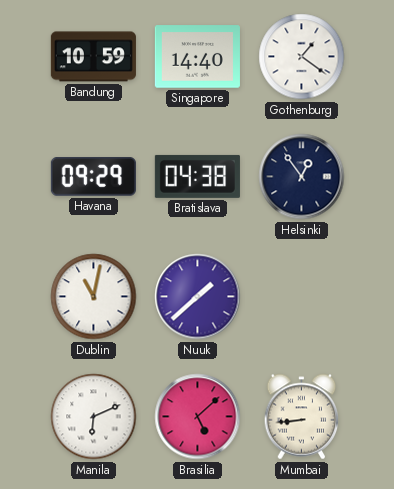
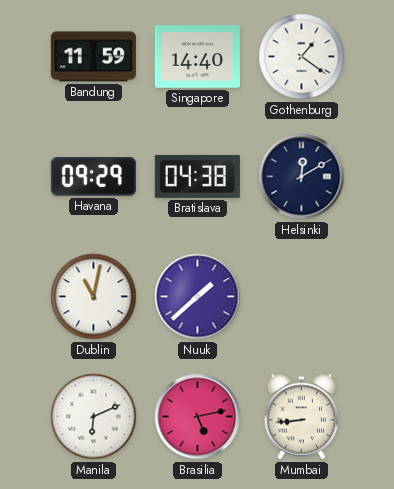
Bandung: 10:59 -> 11:59 (93, 57)
Helsinki: 12:54 -> 12:10 (302, 177)
Brasilia: 5:08 -> 5:13 (198, 417)
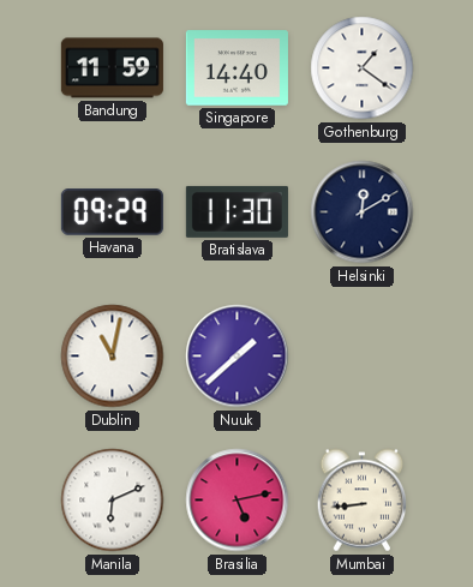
Bratislava: 04:38 -> 11:30 (237, 211)
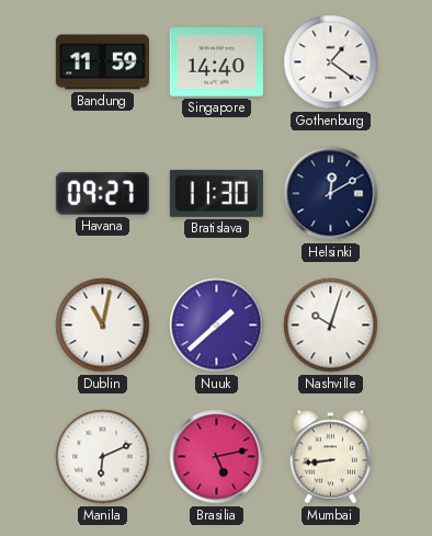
Havana: 09:29 -> 09:27 (102, 194)
Nashville: none -> 10:03 (331, 326)
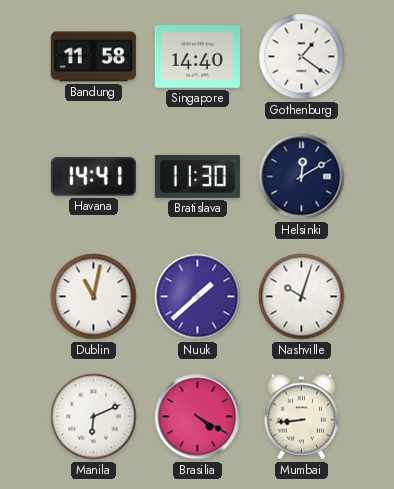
Bandung: 11:59 -> 11:58 (93, 57)
Havana: 09:27 -> 14:41 (93, 177)
Brasilia: 5:13 -> 4:20 (198, 417)
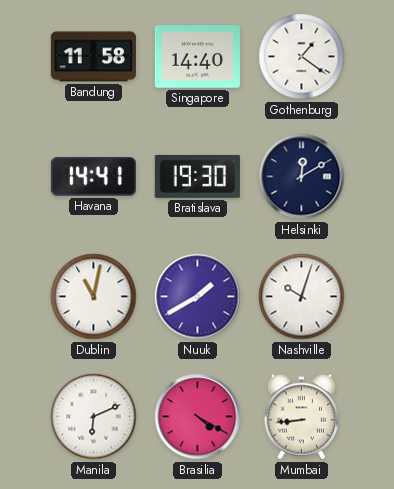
Bratislava: 11:30 -> 19:30 (197, 176)
Nuuk: 1:38 -> 1:40 (198, 297)
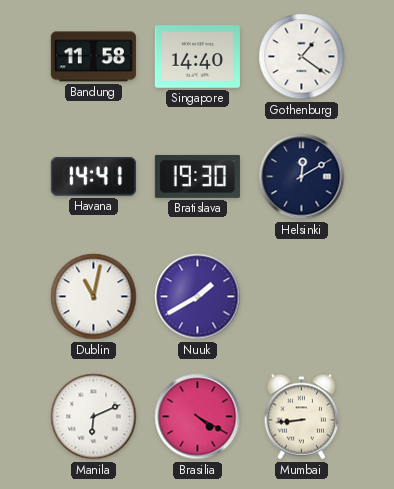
Nashville: 10:03 -> none (302, 297)
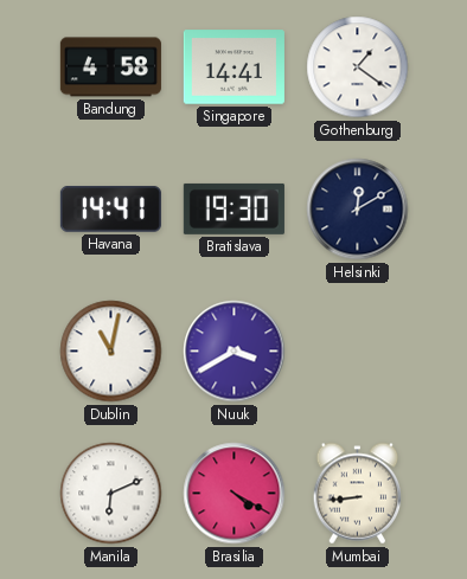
Bandung: 11:58 -> 4:58 (110, 67)
Singapore: 14:40 -> 14:41 (233, 67)
Nuuk: 1:40 -> 3:40 (235, 352)
